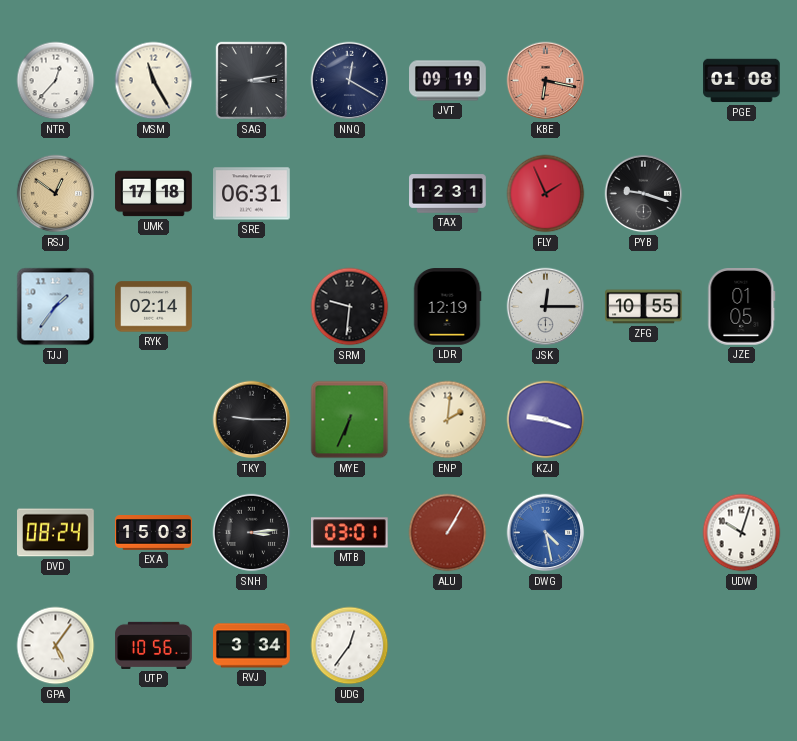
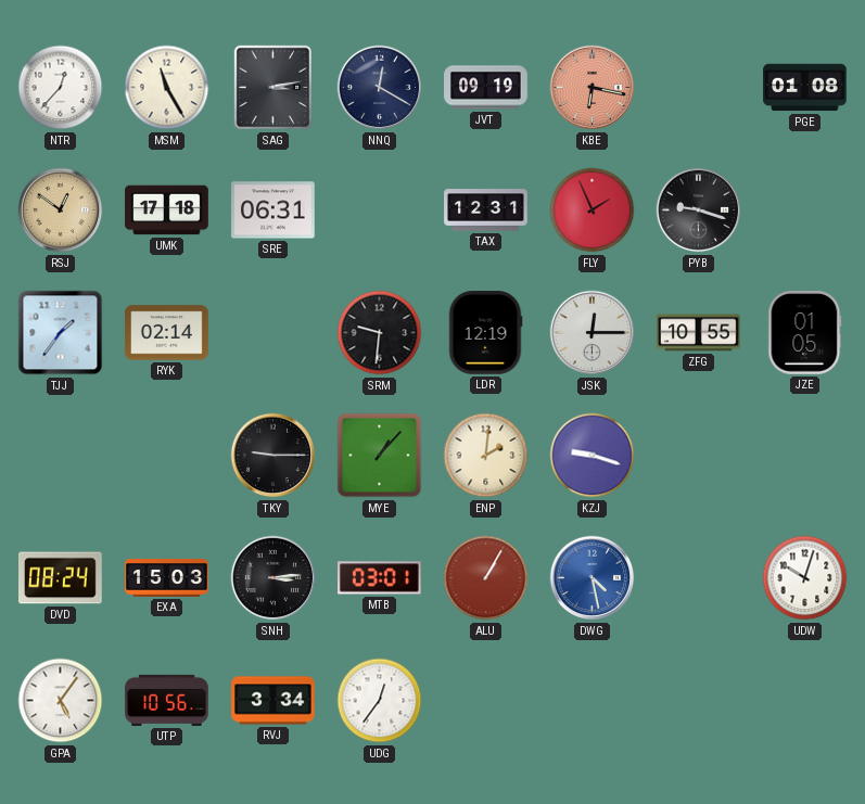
MYE: 6:34 -> 1:07 (380, 456)
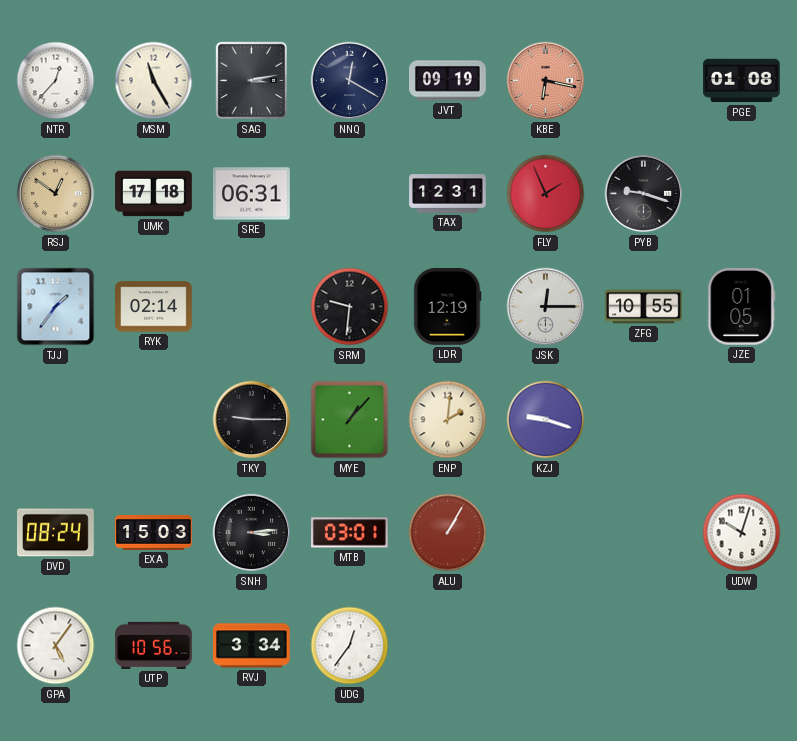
DWG: 4:28 -> none (593, 578)
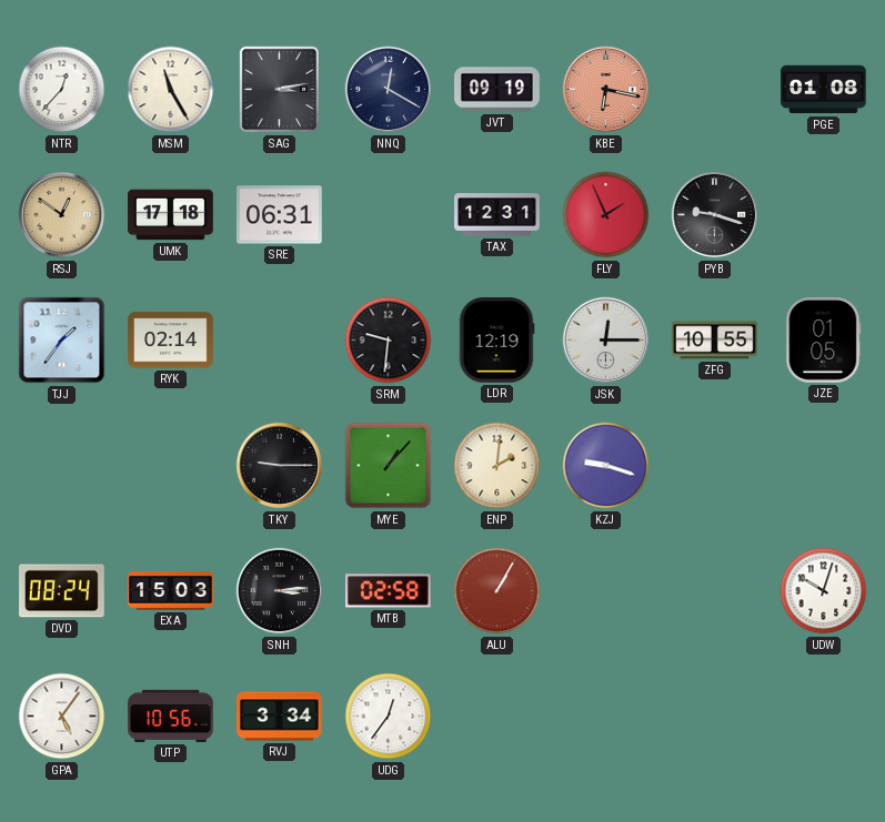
MTB: 03:01 -> 02:58 (389, 591)
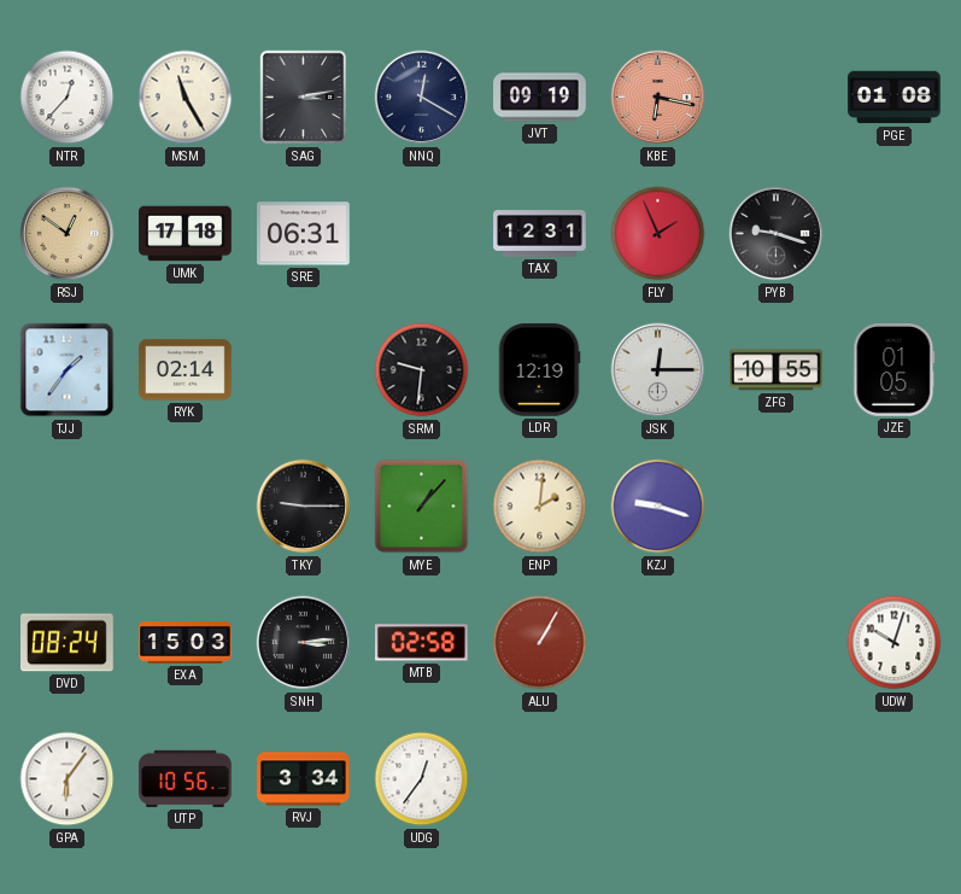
GPA: 5:06 -> 6:06 (68, 779)
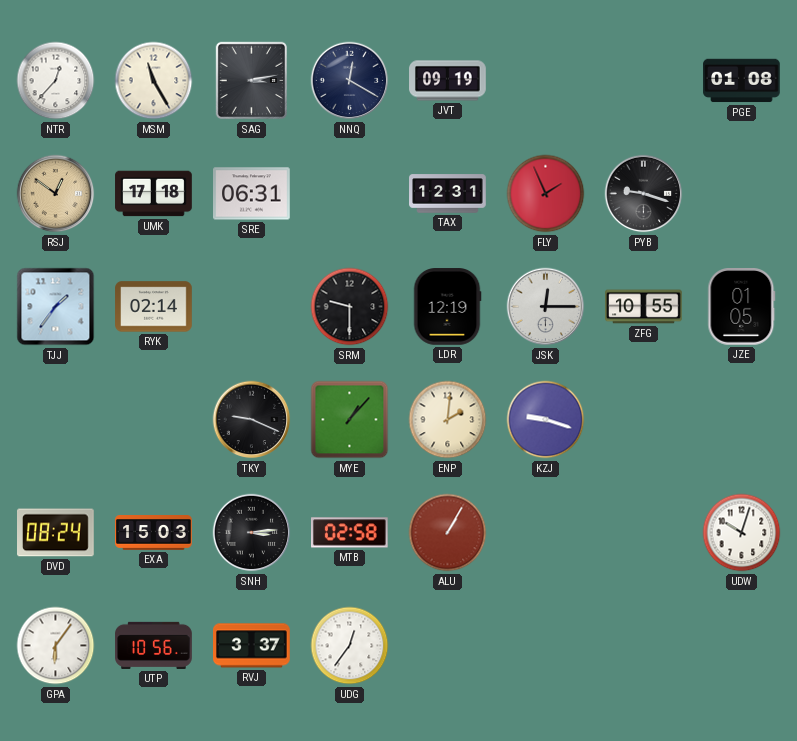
KBE: 6:17 -> none (658, 98)
SRM: 9:31 -> 9:30 (350, 307)
TKY: 9:15 -> 9:19 (252, 420)
RVJ: 3:34 -> 3:37 (252, 646)
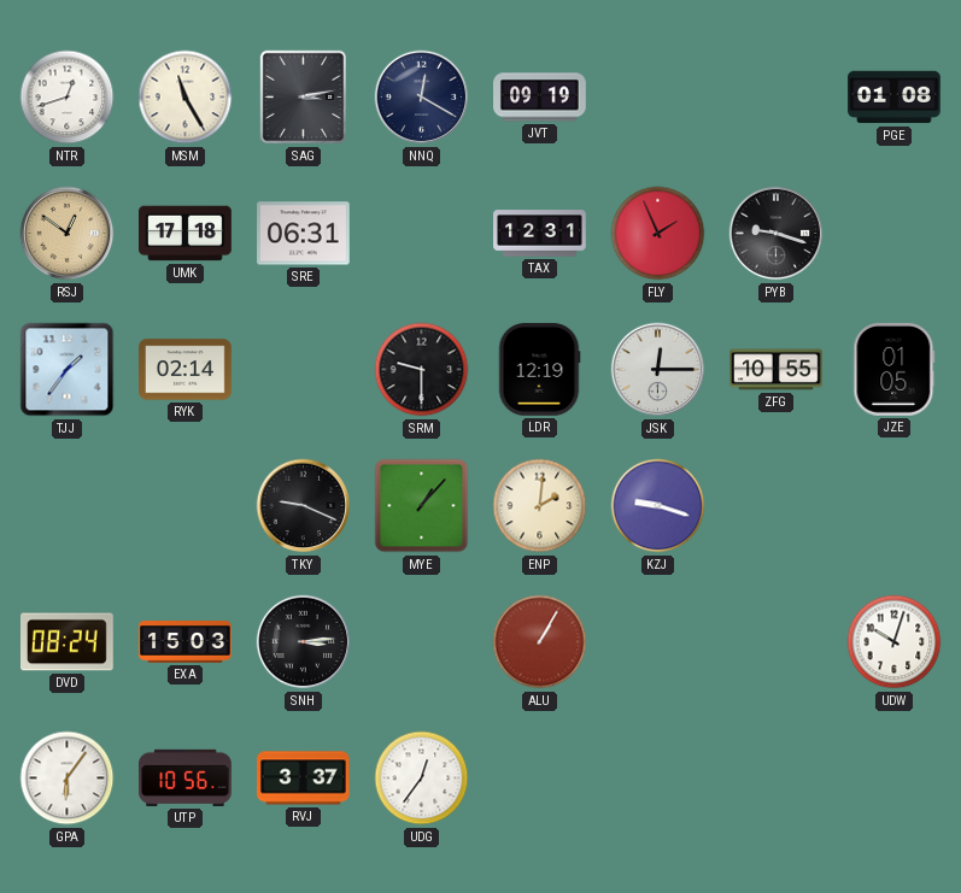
NTR: 12:37 -> 12:42 (68, 98)
MTB: 02:58 -> none (350, 533)
